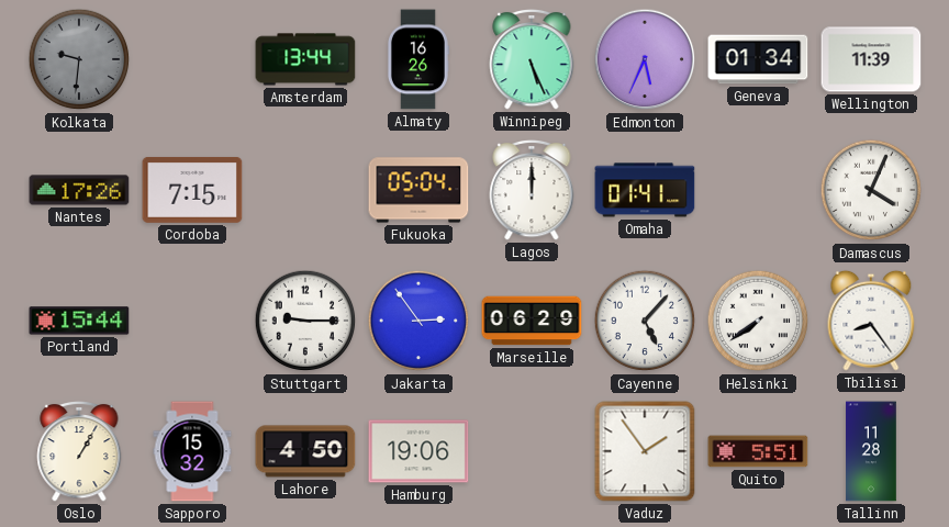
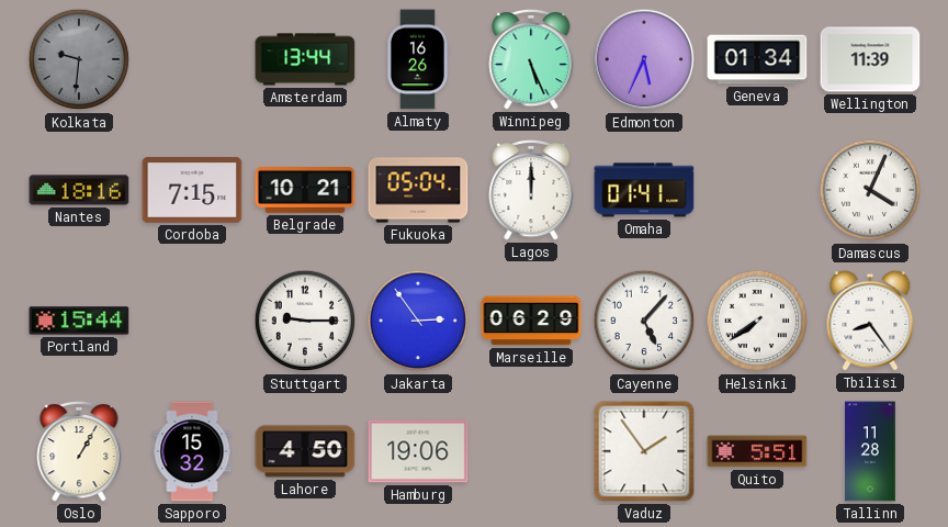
Nantes: 17:26 -> 18:16 (79, 190)
Belgrade: none -> 10:21 (305, 191)
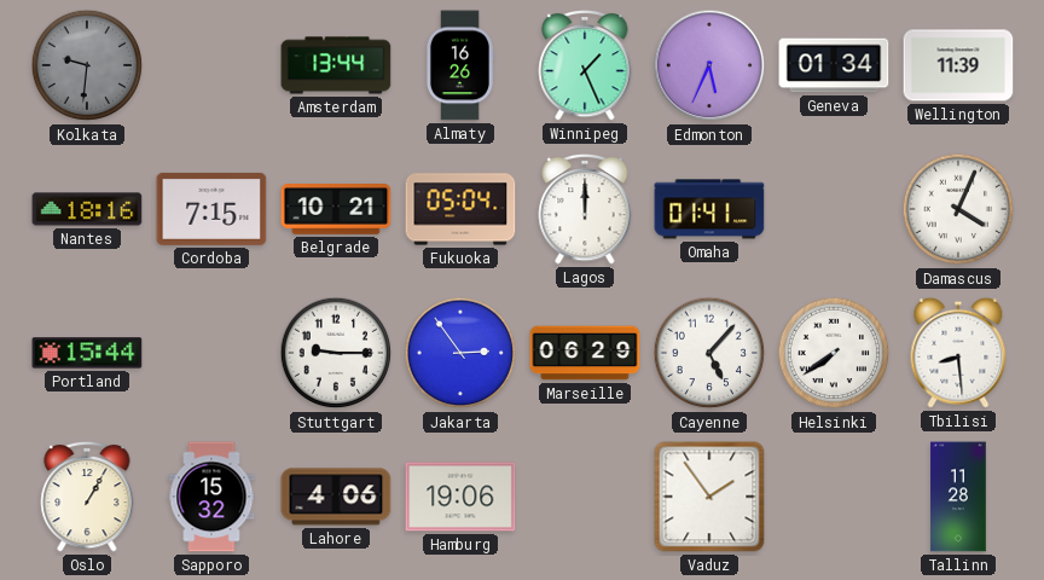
Winnipeg: 5:26 -> 1:26 (585, 65)
Tbilisi: 8:24 -> 8:29 (958, 353)
Lahore: 4:50 -> 4:06 (336, 497)
Quito: 5:51 -> none (757, 451)
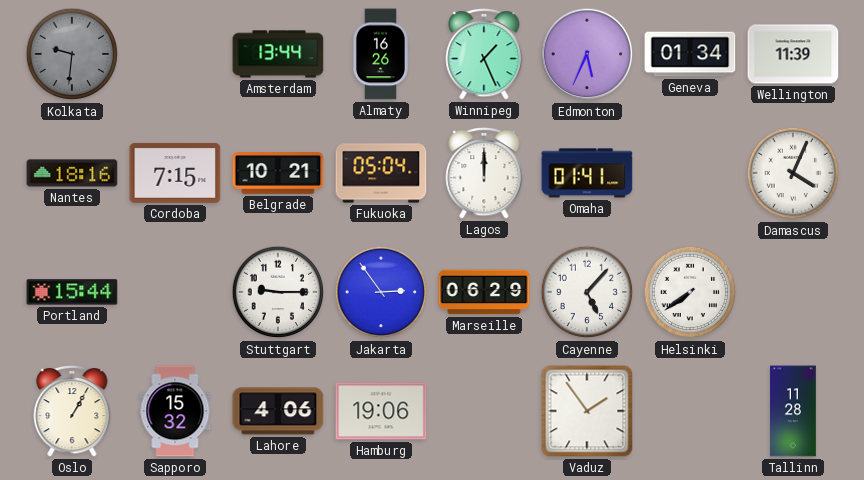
Tbilisi: 8:29 -> none (958, 353)
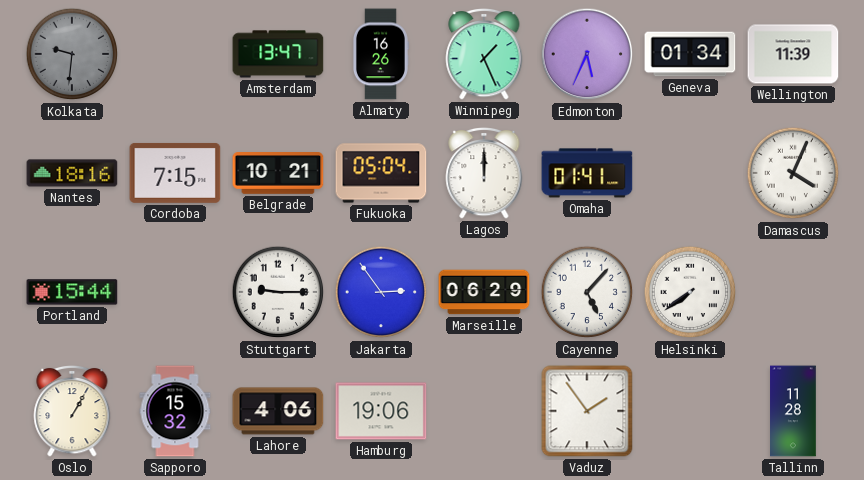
Amsterdam: 13:44 -> 13:47 (278, 54)
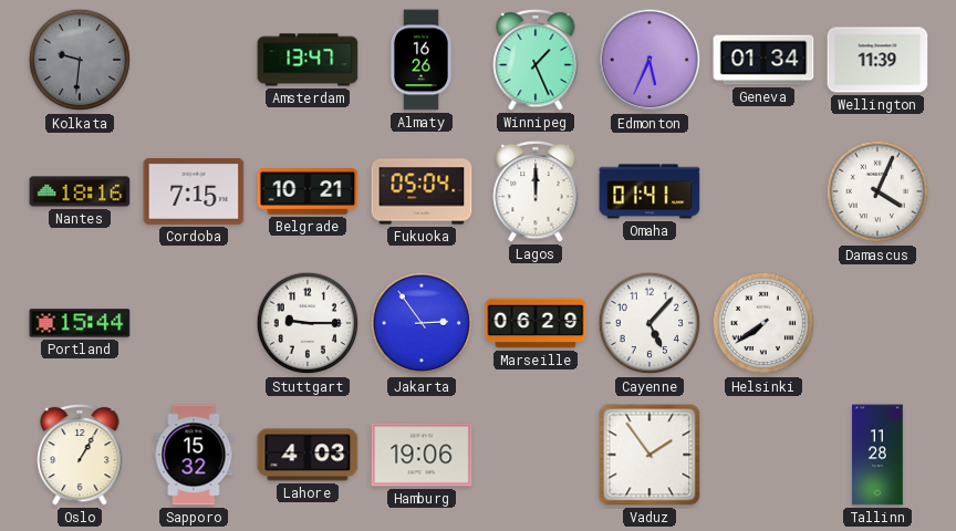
Lahore: 4:06 -> 4:03 (308, 455)
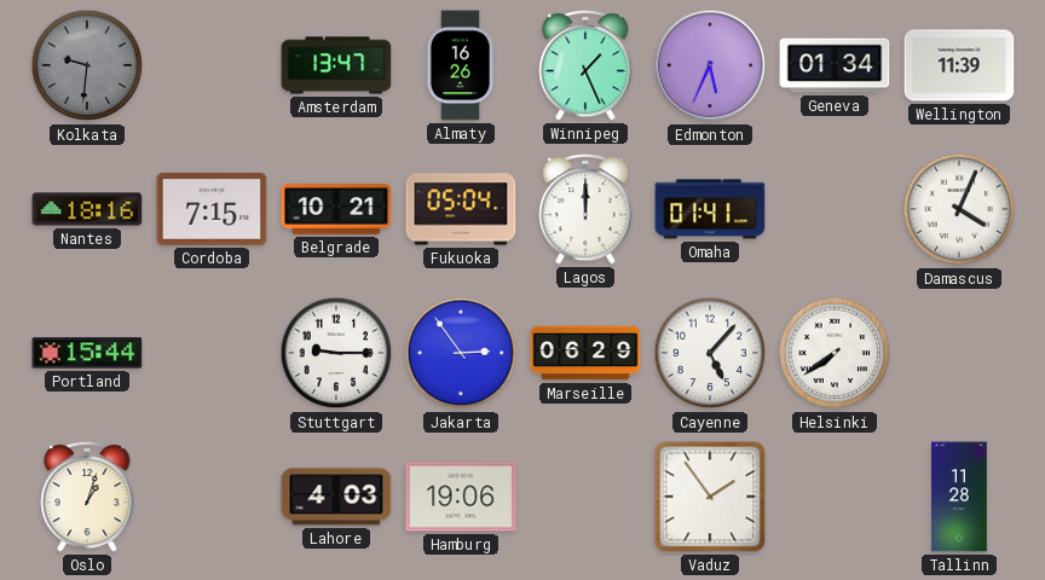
Oslo: 1:05 -> 1:03 (87, 497)
Sapporo: 15:32 -> none (194, 455)
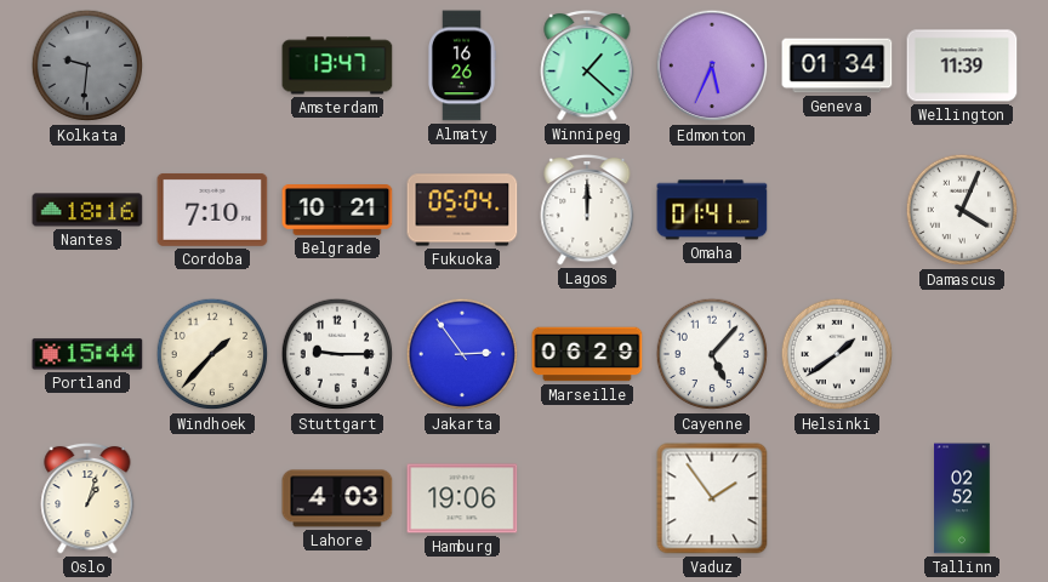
Winnipeg: 1:26 -> 1:22 (587, 65)
Cordoba: 7:15 -> 7:10 (212, 210)
Windhoek: none -> 1:37 (212, 354)
Helsinki: 7:39 -> 1:39 (837, 354)
Tallinn: 11:28 -> 02:52 (962, 498)
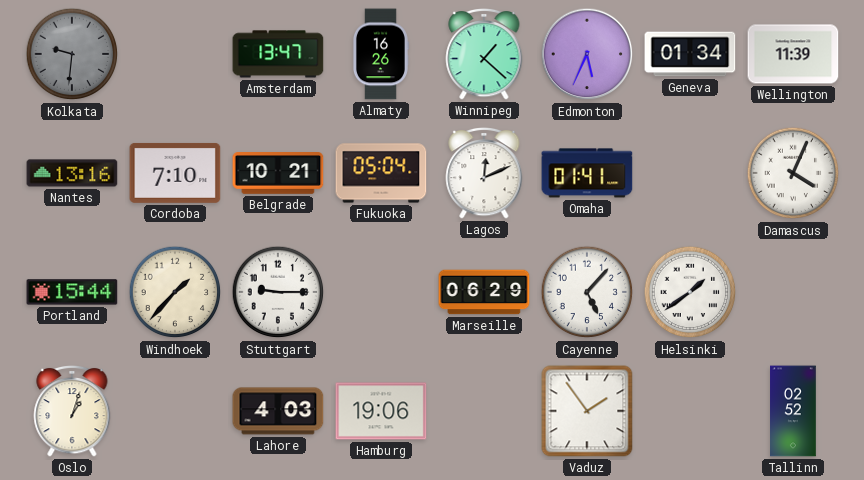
Nantes: 18:16 -> 13:16 (72, 173)
Lagos: 12:00 -> 12:11 (484, 173)
Jakarta: 2:54 -> none (462, 354)
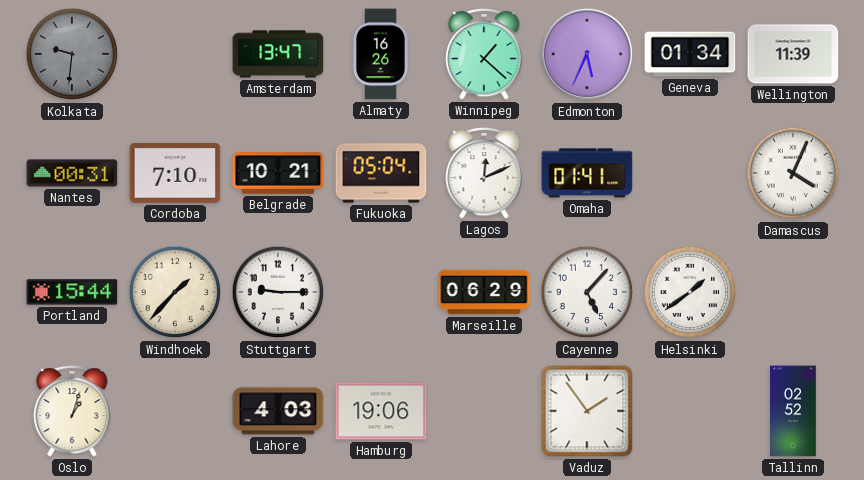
Nantes: 13:16 -> 00:31 (72, 173)
